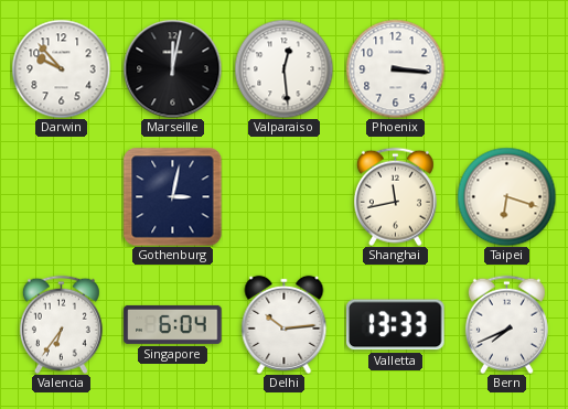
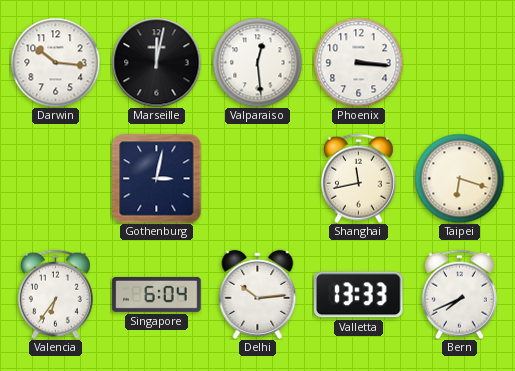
Darwin: 9:53 -> 10:16 (55, 62)
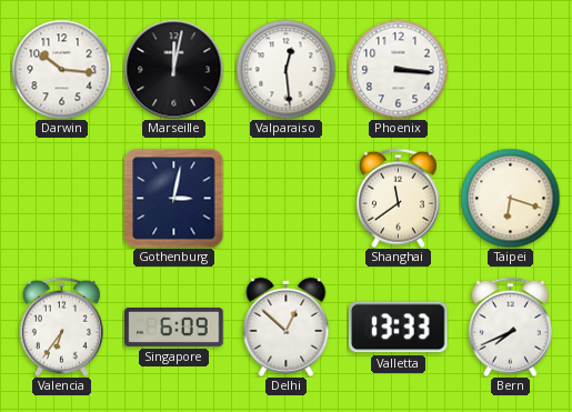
Shanghai: 11:43 -> 11:39 (398, 198)
Singapore: 6:04 -> 6:09 (174, 326)
Delhi: 10:14 -> 12:52 (287, 326)
